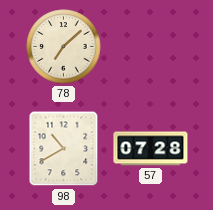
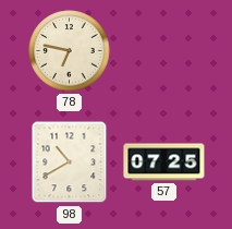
78: 7:08 -> 6:47 (70, 51)
57: 07:28 -> 07:25 (164, 162)
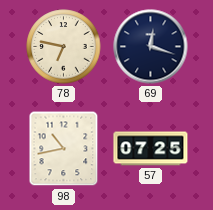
69: none -> 12:18 (151, 47)
98: 10:40 -> 10:43 (64, 149)
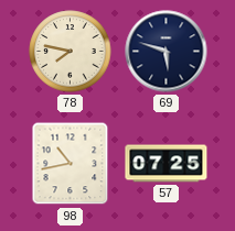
78: 6:47 -> 7:47 (71, 52)
69: 12:18 -> 5:48 (167, 52)
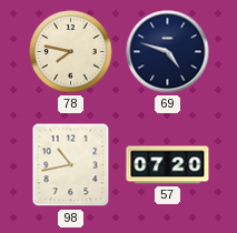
69: 5:48 -> 4:48 (168, 52)
57: 07:25 -> 07:20 (168, 165)
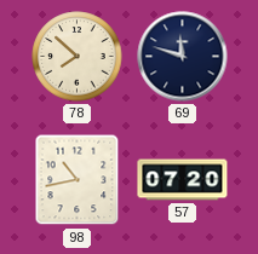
78: 7:47 -> 7:52 (78, 57)
69: 4:48 -> 11:48 (183, 57)
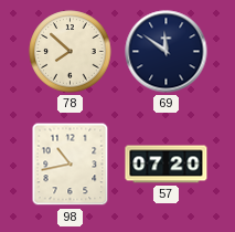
69: 11:48 -> 11:51 (167, 52)
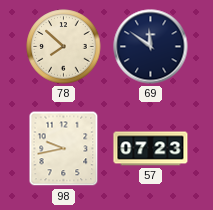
98: 10:43 -> 9:43 (64, 149)
57: 07:20 -> 07:23 (151, 149)
